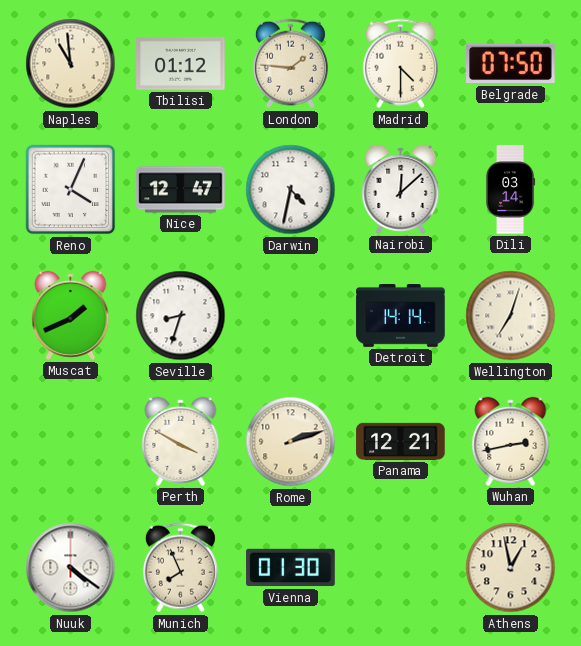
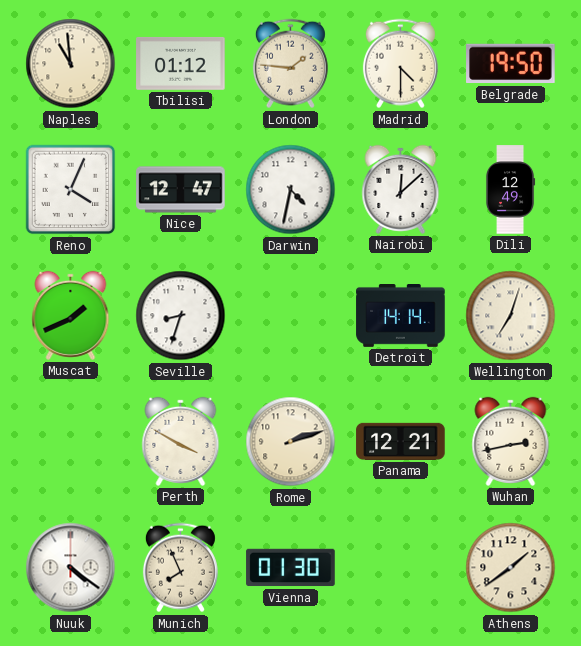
Belgrade: 07:50 -> 19:50 (511, 64)
Dili: 03:14 -> 12:49 (510, 190)
Athens: 12:58 -> 1:39 (511, 568)
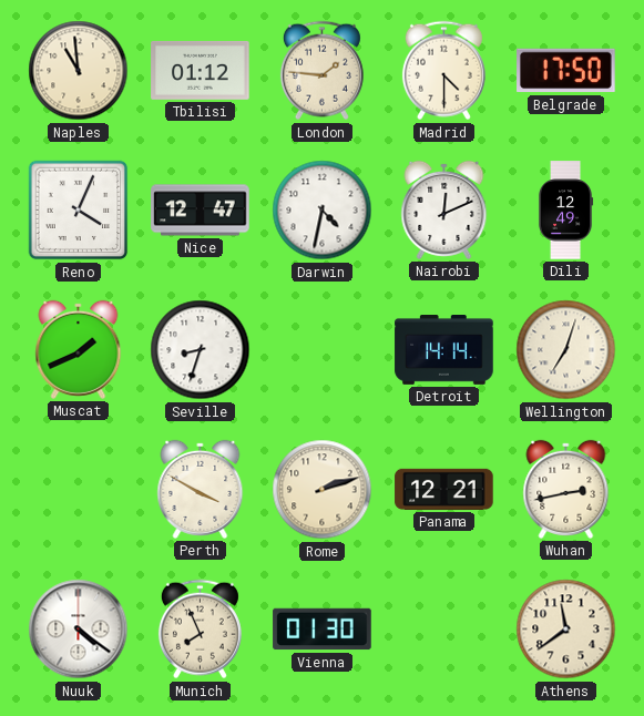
Belgrade: 19:50 -> 17:50 (566, 71)
Nairobi: 12:08 -> 12:11 (444, 209)
Athens: 1:39 -> 11:39 (566, 630)
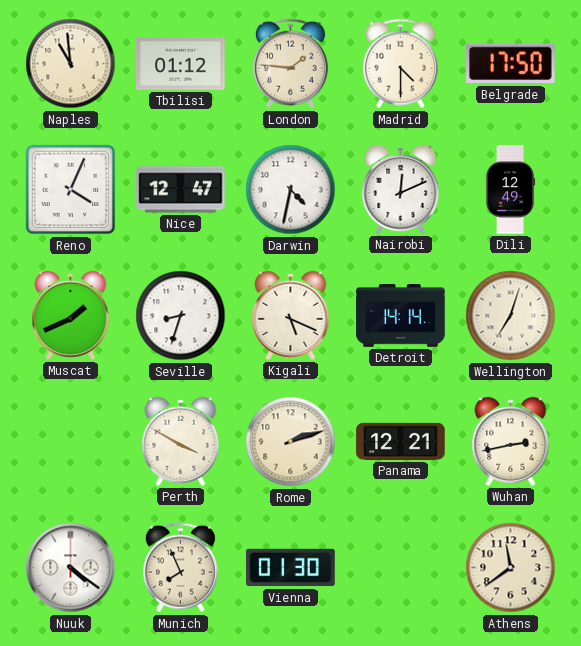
Kigali: none -> 5:19 (291, 315)
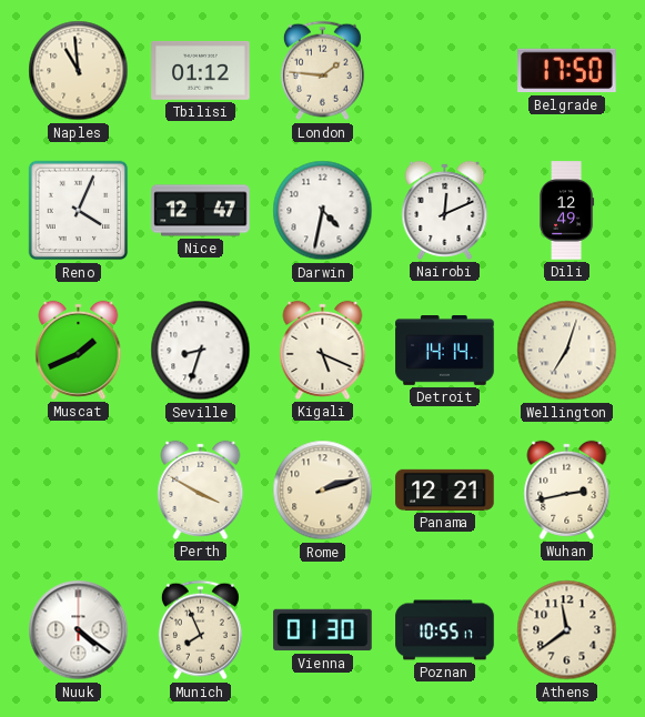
Madrid: 4:30 -> none (400, 64)
Poznan: none -> 10:55 (445, 630)
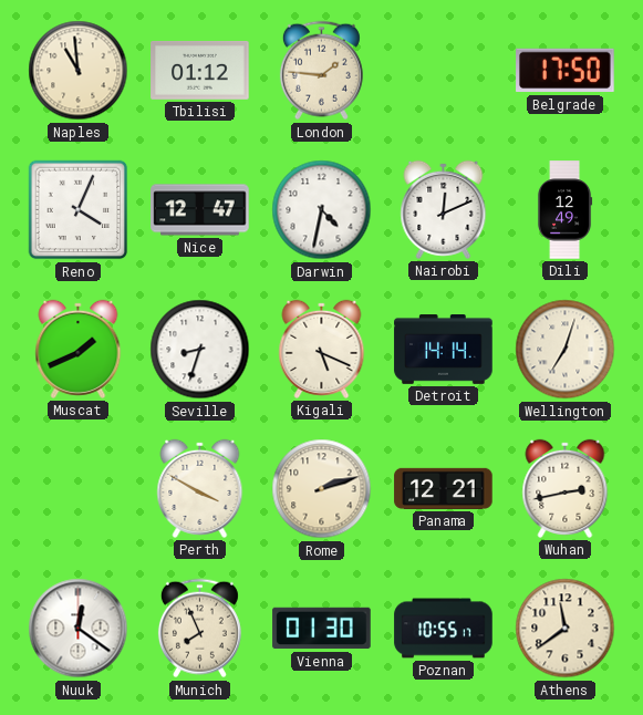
Nuuk: 4:21 -> 12:21 (79, 629)
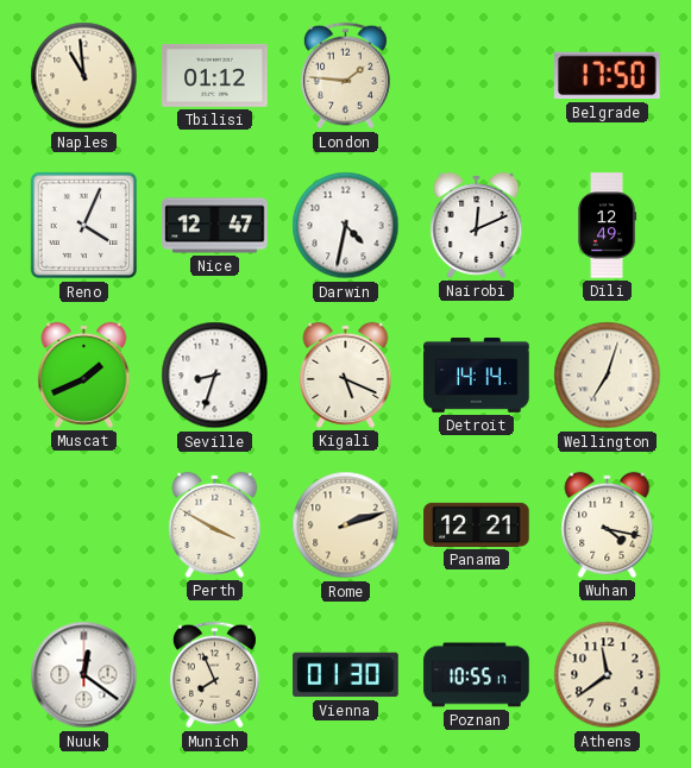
Wuhan: 2:43 -> 4:17 (608, 524)
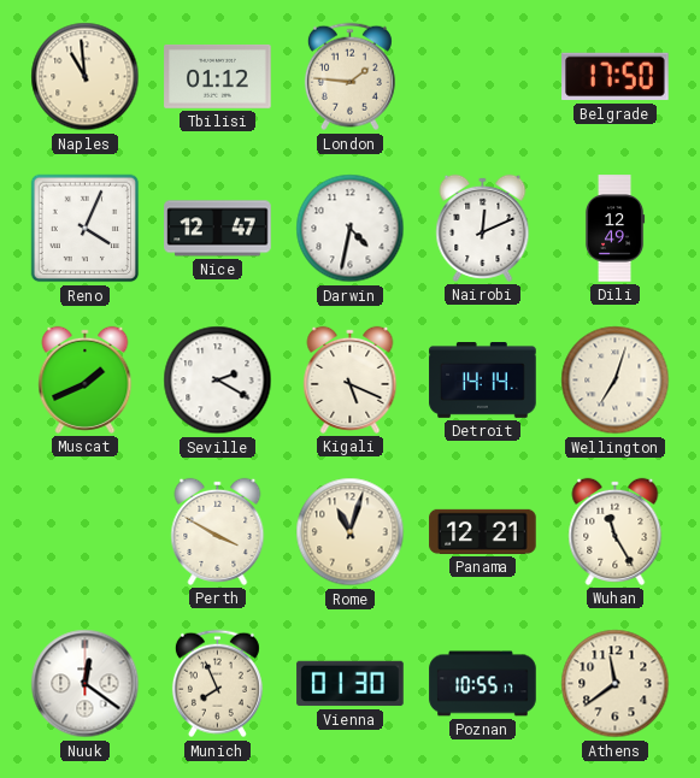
Seville: 8:33 -> 2:20 (218, 381)
Rome: 2:12 -> 11:03 (351, 532)
Wuhan: 4:17 -> 11:25 (616, 531)
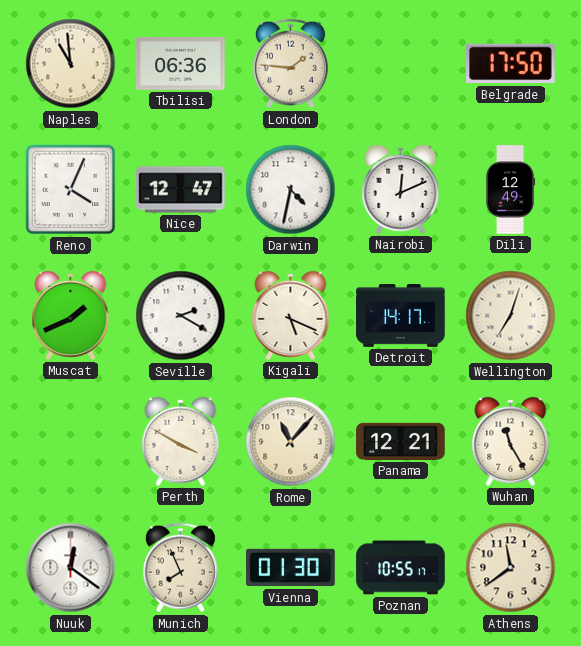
Tbilisi: 01:12 -> 06:36 (181, 64)
Detroit: 14:14 -> 14:17 (401, 316)
Rome: 11:03 -> 11:07 (291, 442)
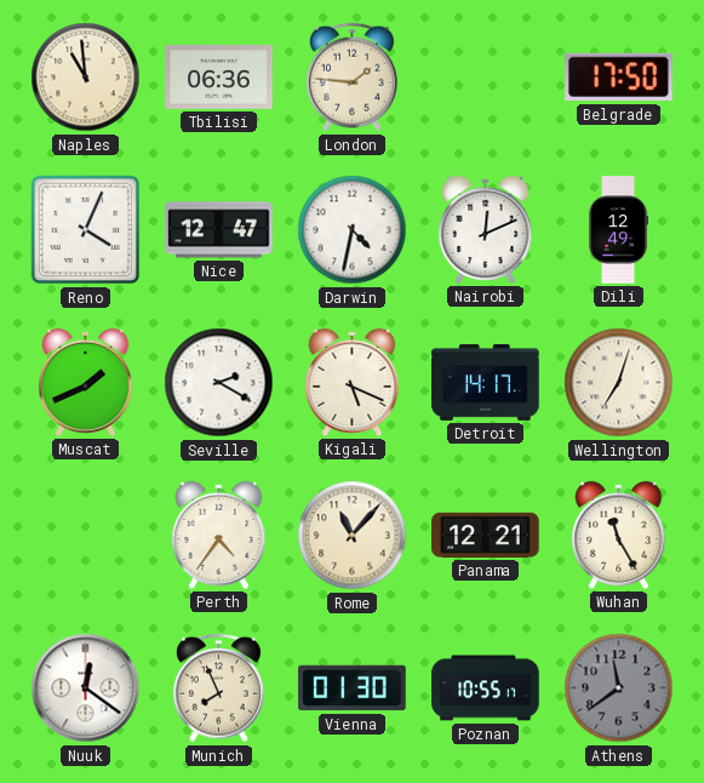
Perth: 3:50 -> 4:36 (219, 535)
Athens dial: cream -> grey (619, 688)
